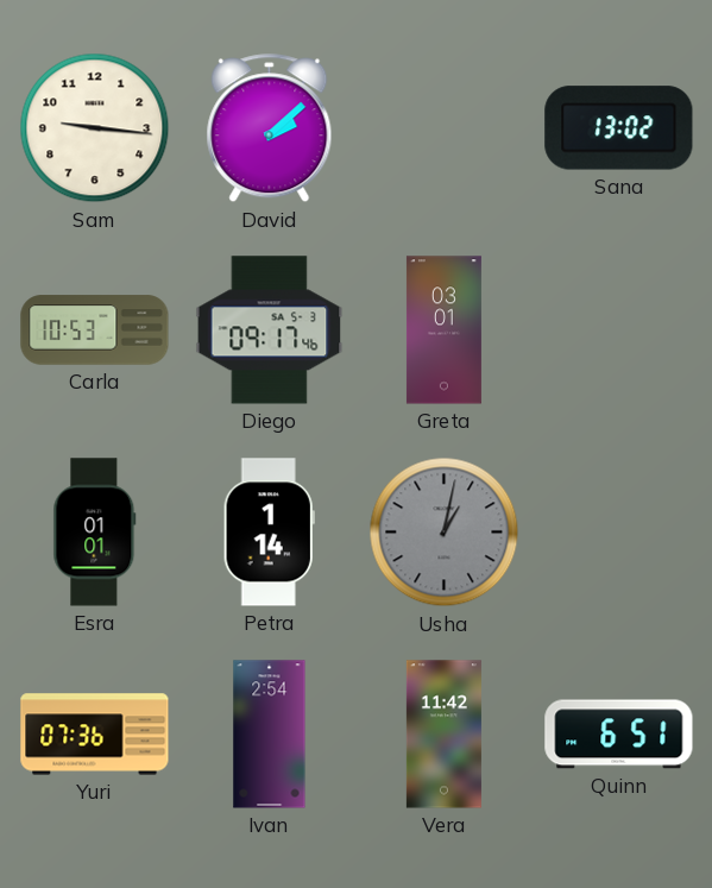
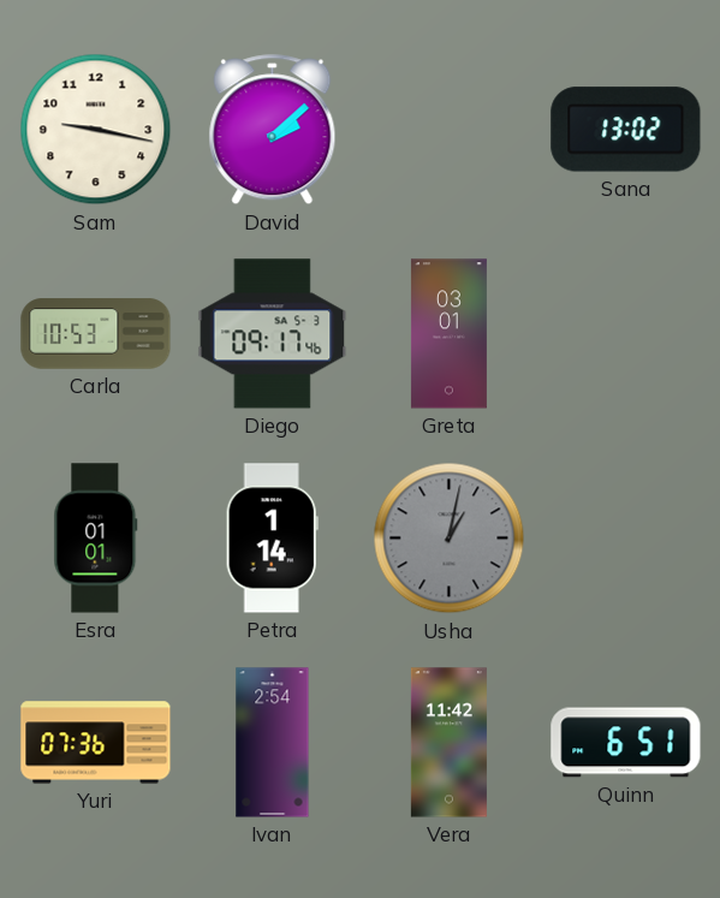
Sam: 9:16 -> 9:17 (96, 130)
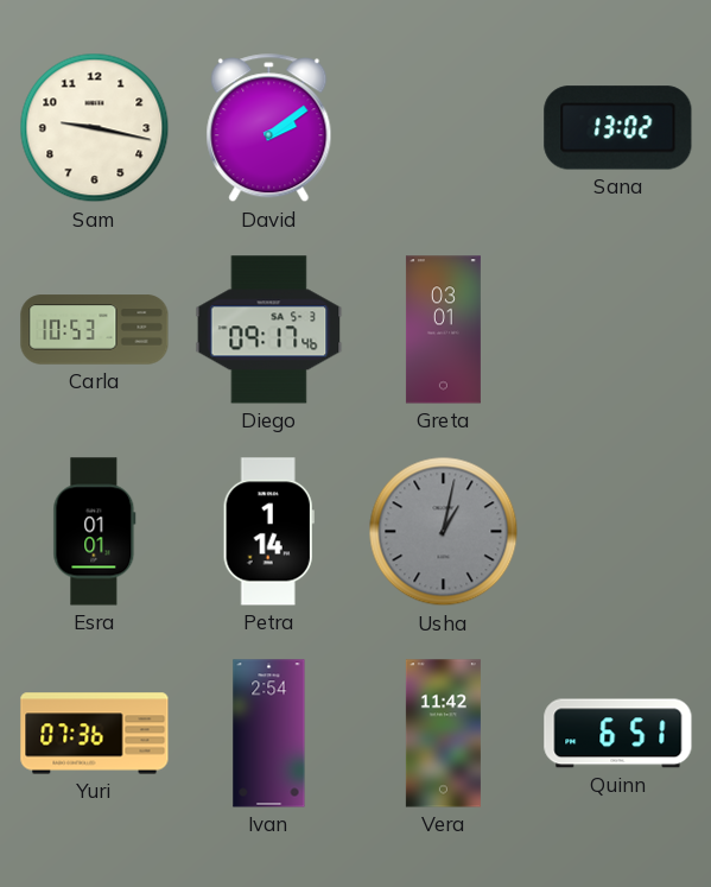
David: 2:08 -> 2:09 (269, 128)
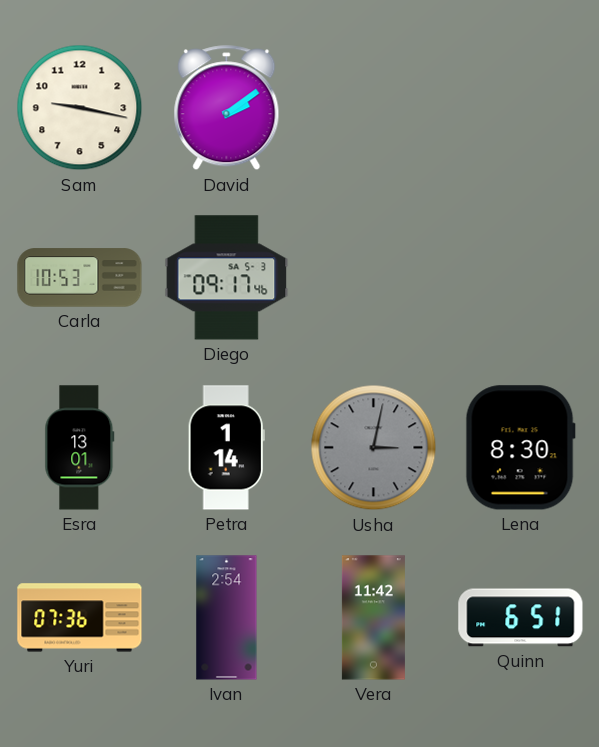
Sana: 13:02 -> none (618, 128)
Greta: 03:01 -> none (443, 330)
Esra: 01:01 -> 13:01 (80, 448)
Usha: 1:02 -> 3:02 (374, 448)
Lena: none -> 8:30 (520, 448)
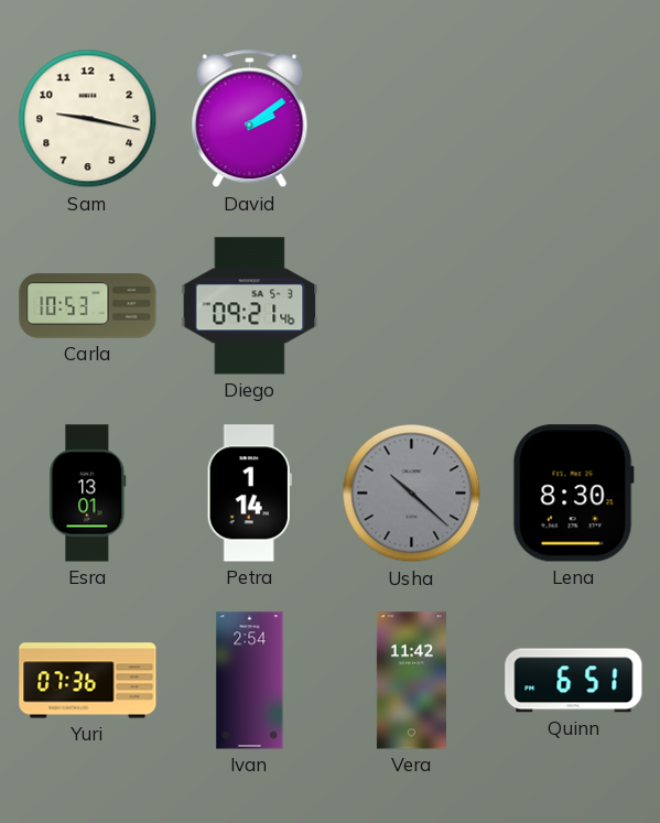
Diego: 09:17 -> 09:21 (250, 306)
Usha: 3:02 -> 10:22 (412, 494)
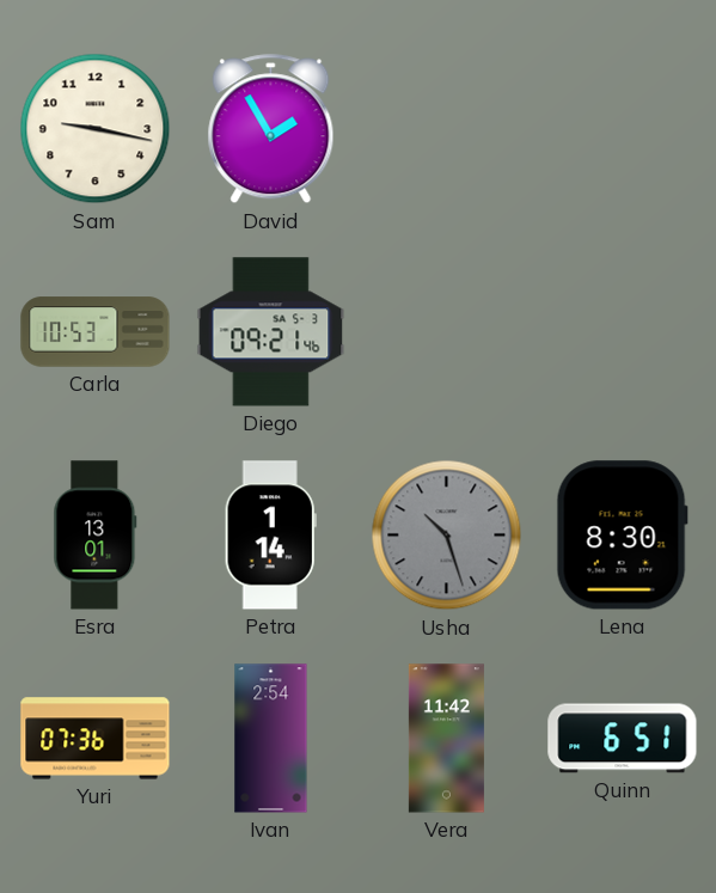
David: 2:09 -> 1:55 (271, 129)
Usha: 10:22 -> 10:27 (447, 536)
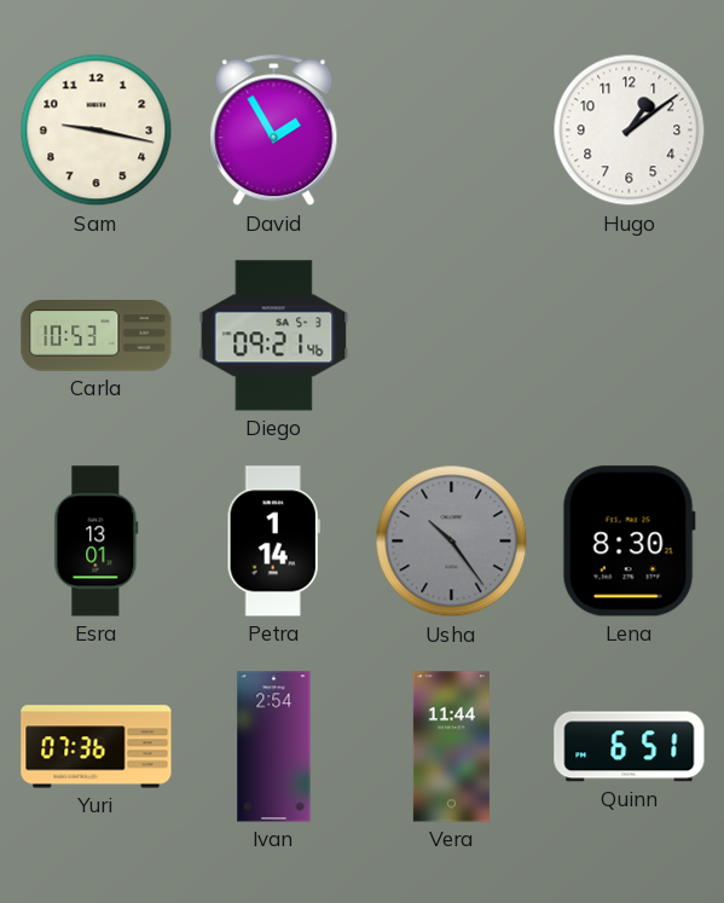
Hugo: none -> 1:09 (630, 131)
Usha: 10:27 -> 10:24 (452, 542)
Vera: 11:42 -> 11:44 (451, 747)
